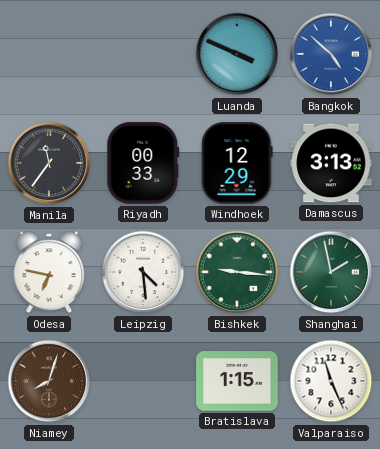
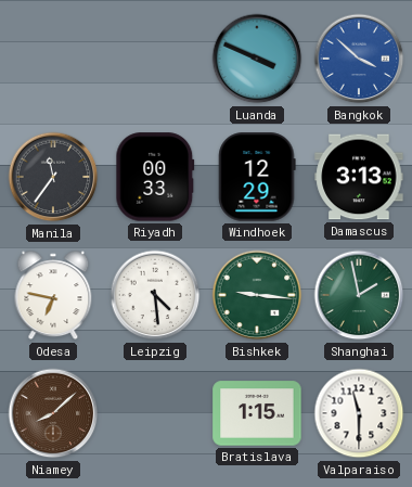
Bangkok: 4:52 -> 3:52 (359, 59)
Niamey: 8:03 -> 8:08 (53, 413)
Valparaiso: 11:26 -> 11:30 (359, 413)
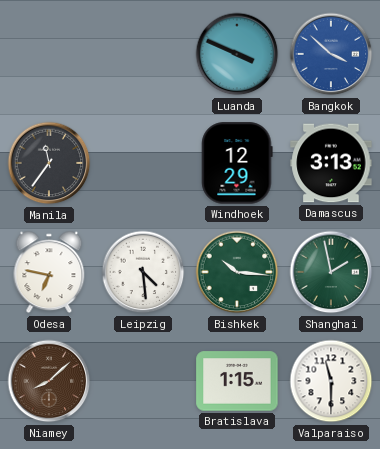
Riyadh: 00:33 -> none (155, 177)
Bishkek: 9:16 -> 10:16 (237, 272)
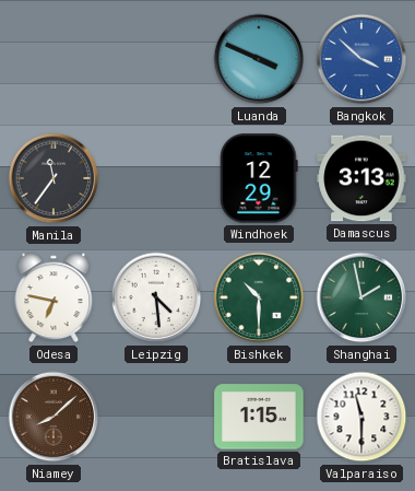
Bishkek: 10:16 -> 10:30 (259, 297)
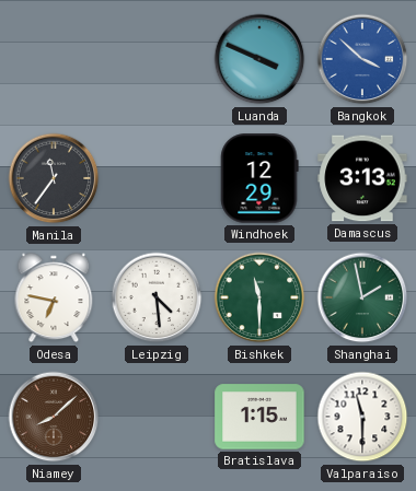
Bishkek: 10:30 -> 11:30 (259, 297)
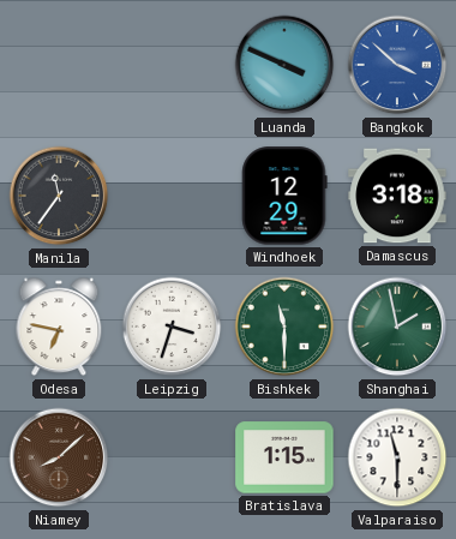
Damascus: 3:13 -> 3:18 (397, 196)
Leipzig: 4:29 -> 3:33 (172, 327)
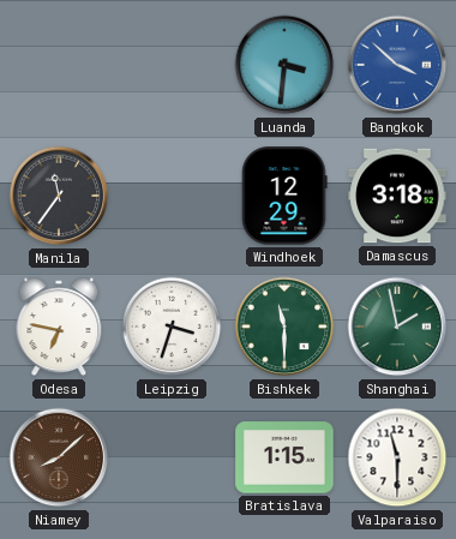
Luanda: 3:49 -> 3:31 (284, 65)
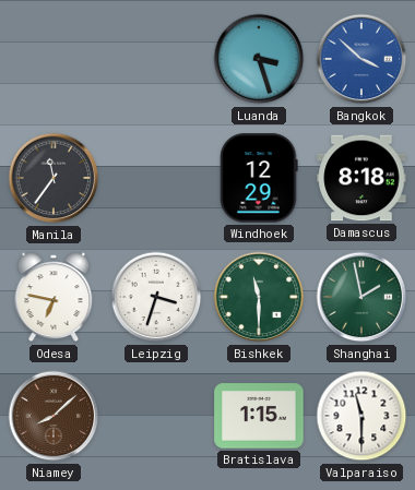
Luanda: 3:31 -> 3:27 (259, 59)
Damascus: 3:18 -> 8:18 (361, 178)
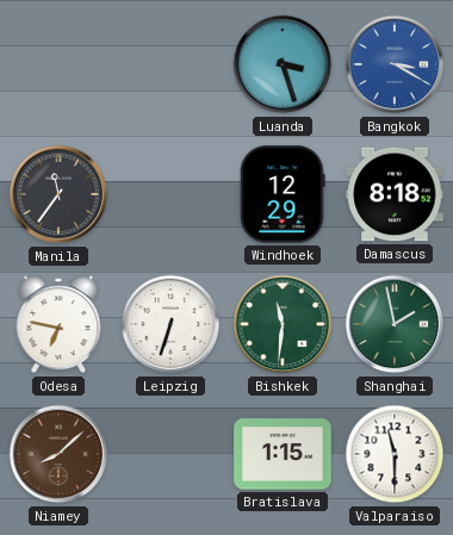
Bangkok: 3:52 -> 3:20 (395, 64)
Leipzig: 3:33 -> 6:33 (170, 324)
Bishkek: 11:30 -> 11:31 (283, 324)
